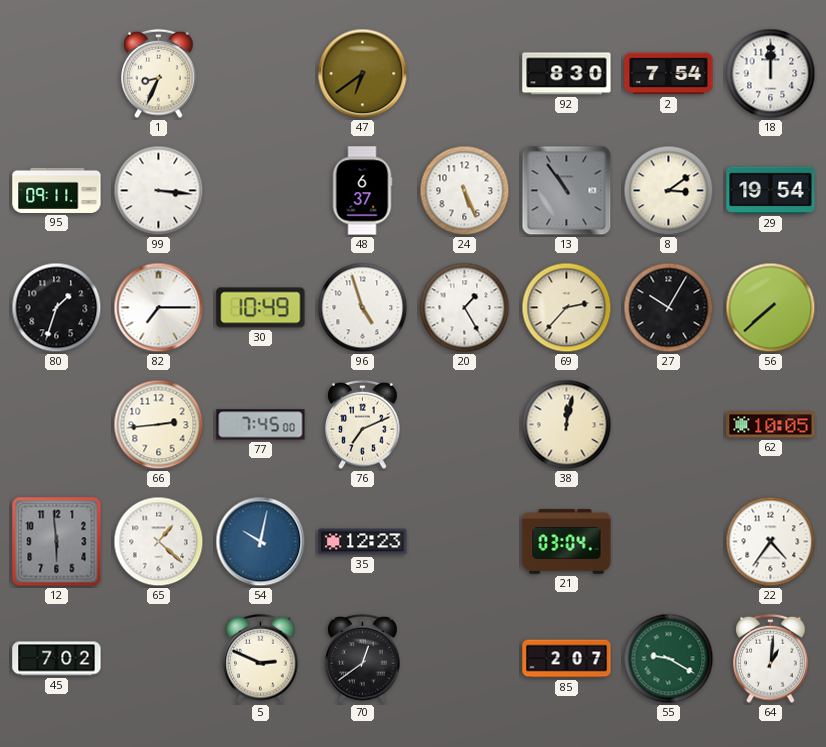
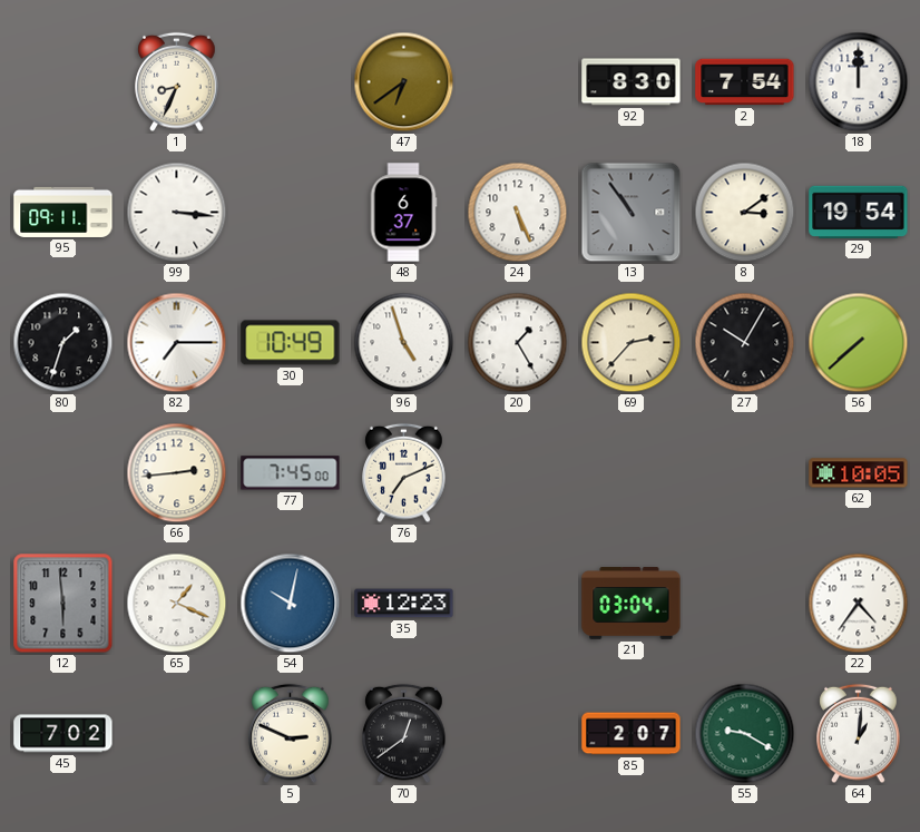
38: 12:02 -> none (567, 425)
65: 1:22 -> 1:19 (177, 604)
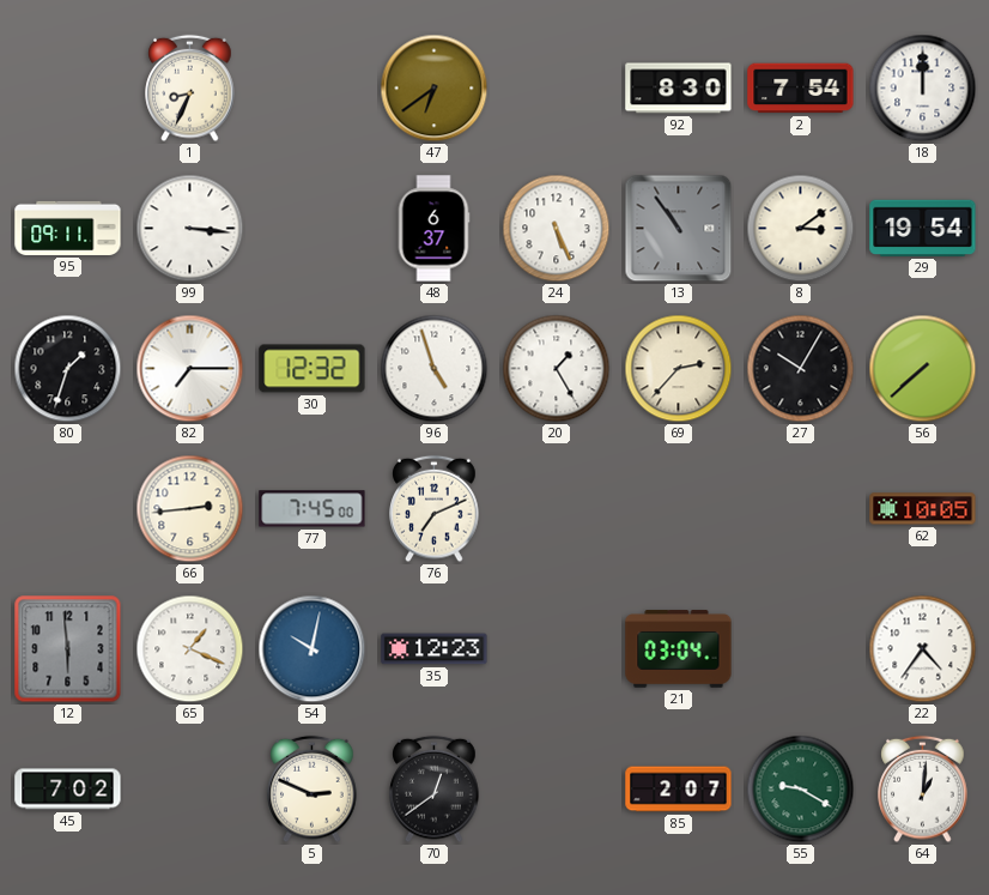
30: 10:49 -> 12:32 (313, 369)
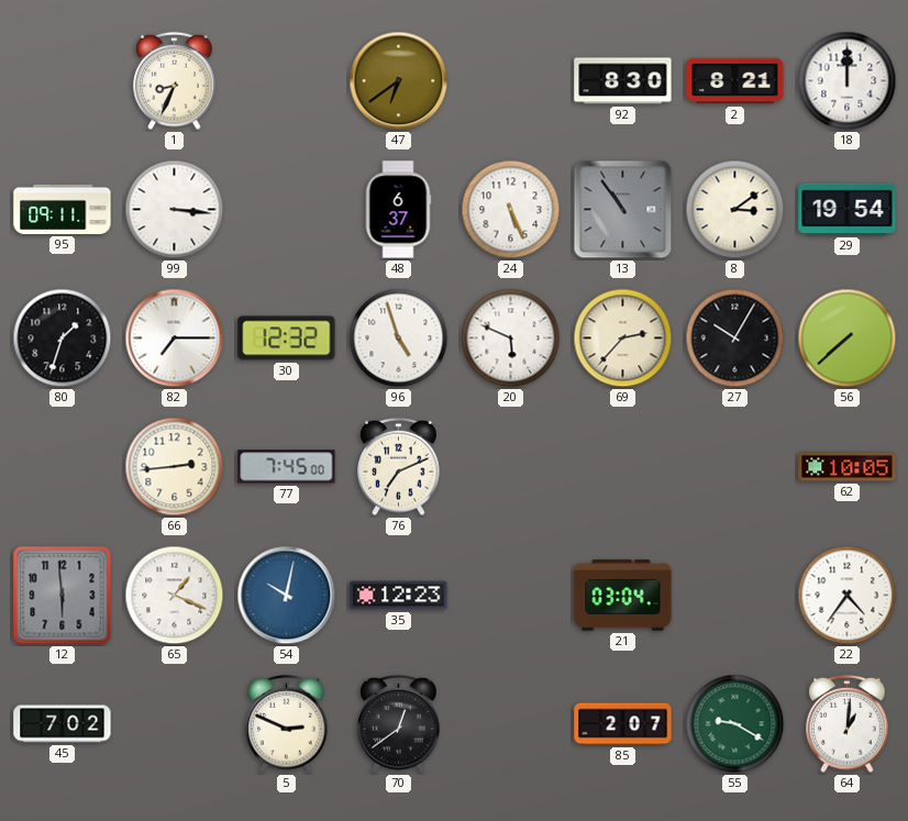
2: 7:54 -> 8:21 (735, 81)
20: 1:25 -> 5:49 (511, 339)
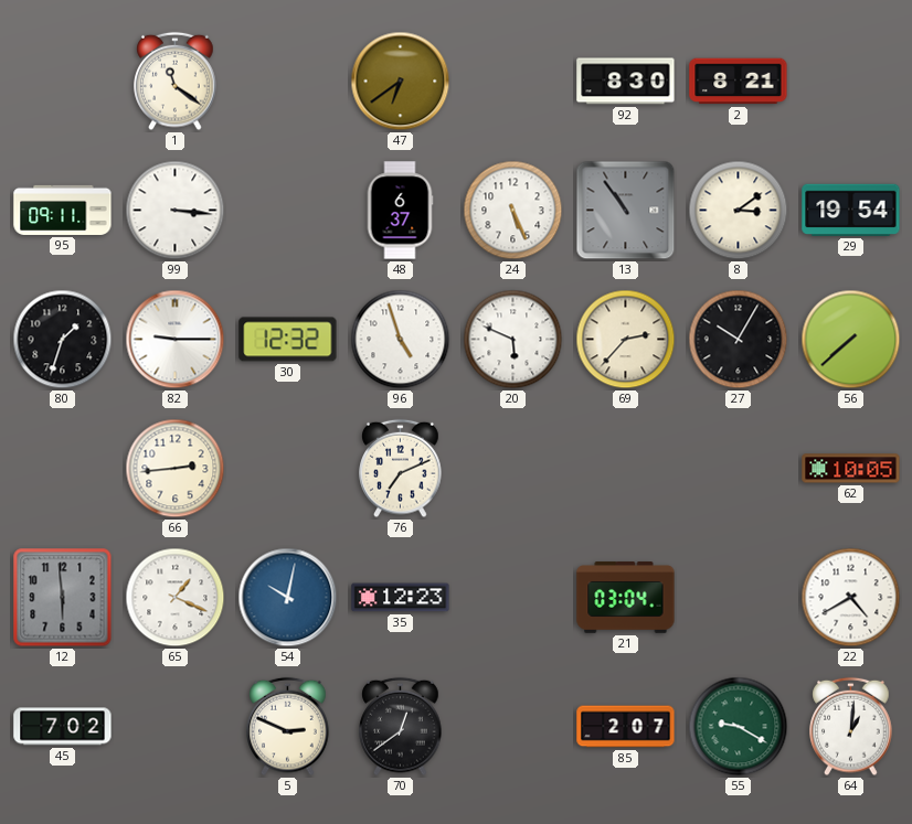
1: 8:34 -> 11:21 (176, 82)
18: 12:00 -> none (848, 81)
82: 7:15 -> 9:15 (176, 340)
77: 7:45 -> none (287, 467)
22: 4:36 -> 4:40 (851, 598)
